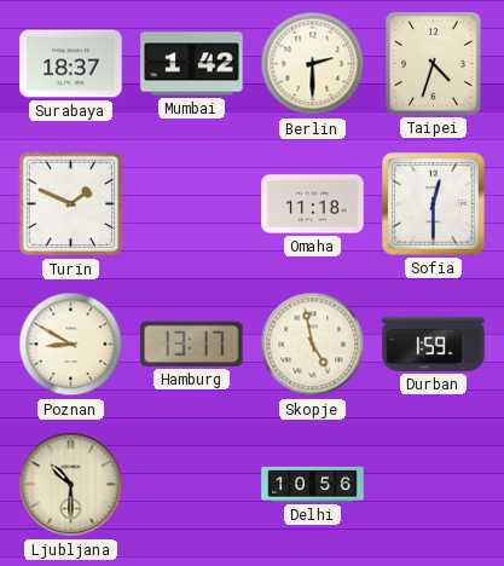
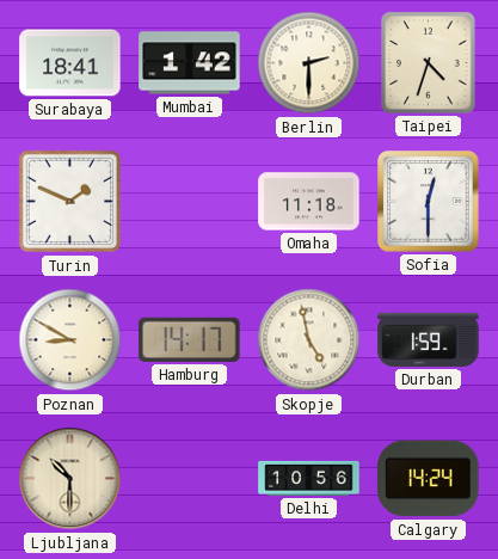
Surabaya: 18:37 -> 18:41 (70, 63)
Hamburg: 13:17 -> 14:17 (190, 339)
Calgary: none -> 14:24 (429, 479)
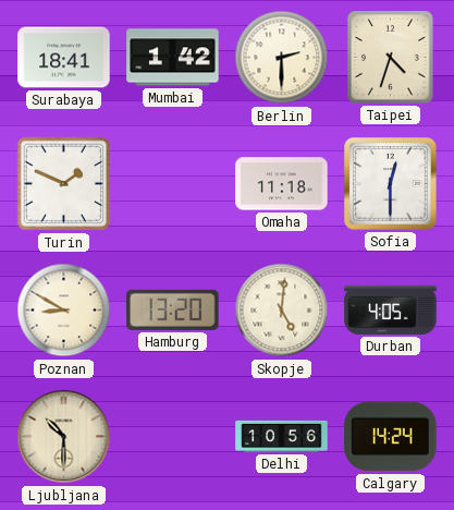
Hamburg: 14:17 -> 13:20 (173, 309)
Skopje: 4:58 -> 5:01 (282, 311)
Durban: 1:59 -> 4:05 (391, 309)
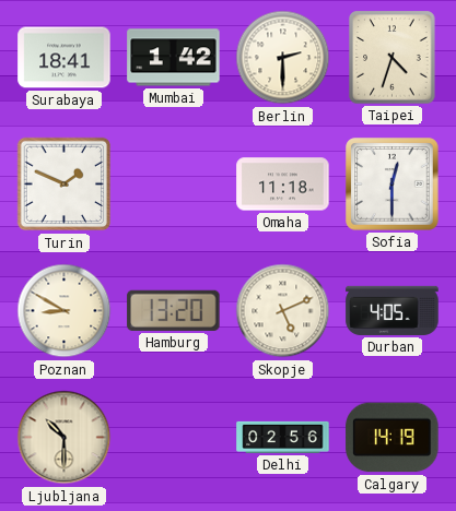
Skopje: 5:01 -> 5:11 (283, 311)
Delhi: 10:56 -> 02:56 (283, 437)
Calgary: 14:24 -> 14:19 (393, 438)
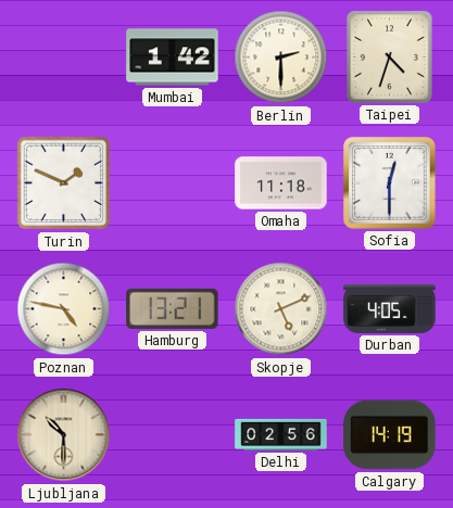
Surabaya: 18:41 -> none (65, 58)
Poznan: 8:50 -> 4:47 (64, 309)
Hamburg: 13:20 -> 13:21 (173, 308)
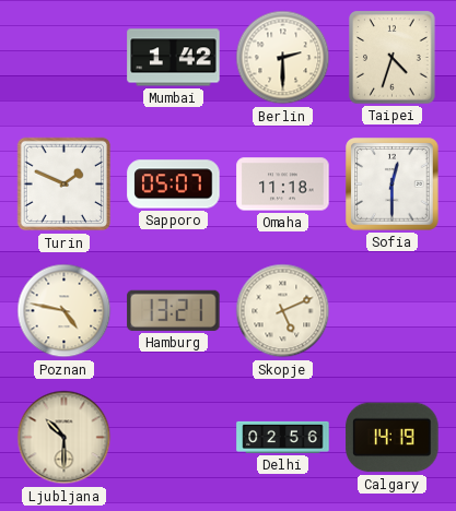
Sapporo: none -> 05:07 (174, 185)
Durban: 4:05 -> none (390, 308)
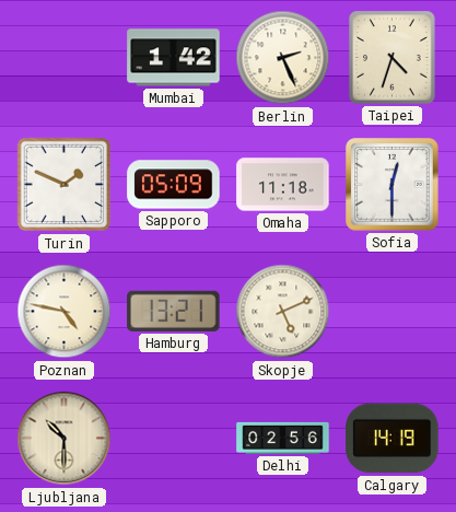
Berlin: 2:30 -> 2:26 (283, 58)
Sapporo: 05:07 -> 05:09 (174, 185)
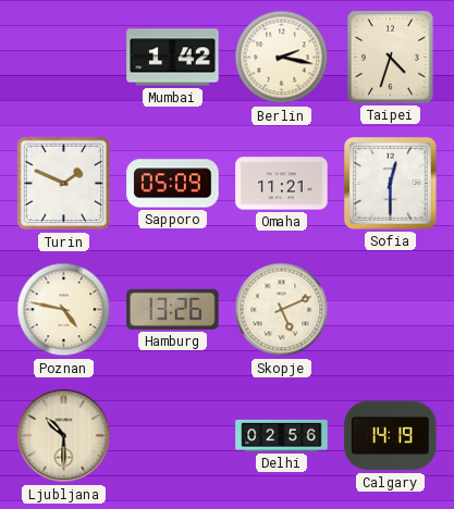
Berlin: 2:26 -> 2:17 (282, 58)
Omaha: 11:18 -> 11:21 (282, 184)
Hamburg: 13:21 -> 13:26 (173, 309)
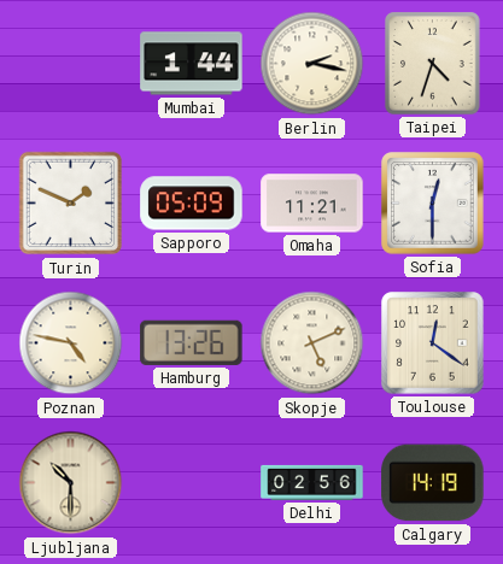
Mumbai: 1:42 -> 1:44 (192, 64)
Toulouse: none -> 12:21 (433, 343)
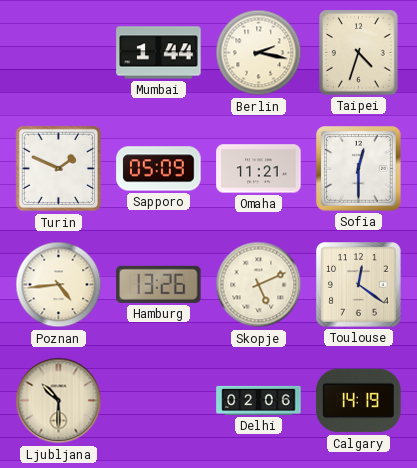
Poznan: 4:47 -> 4:44 (59, 285)
Delhi: 02:56 -> 02:06 (259, 400)
